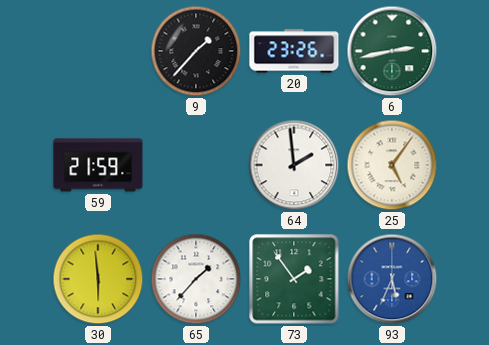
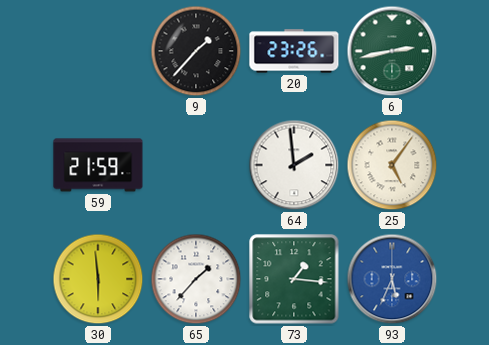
73: 1:54 -> 1:16 (294, 279)
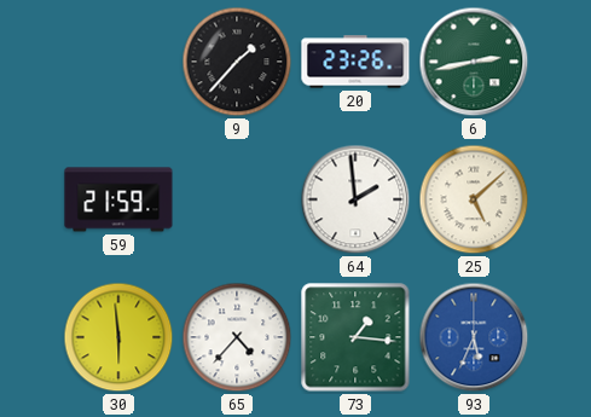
25: 5:06 -> 5:08 (474, 199)
65: 1:37 -> 4:37 (237, 337)
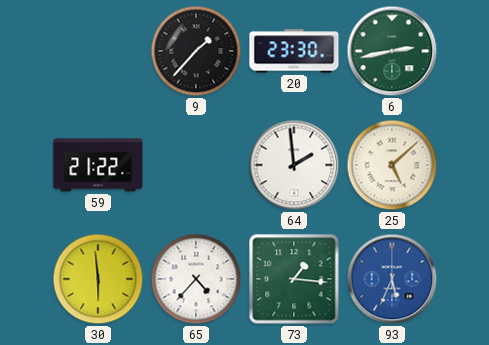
20: 23:26 -> 23:30 (294, 51)
59: 21:59 -> 21:22 (98, 165)
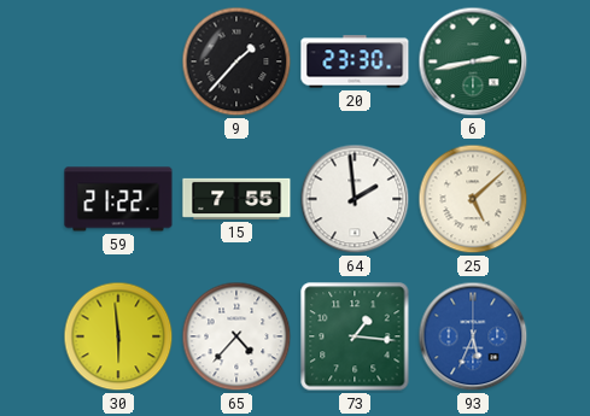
15: none -> 7:55 (236, 199)
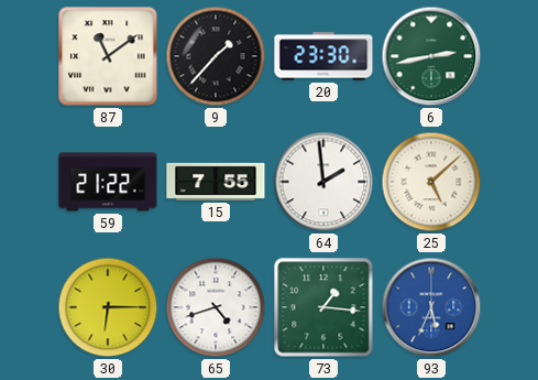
87: none -> 11:09 (108, 56)
30: 5:59 -> 6:15 (108, 307)
65: 4:37 -> 4:42 (216, 307)
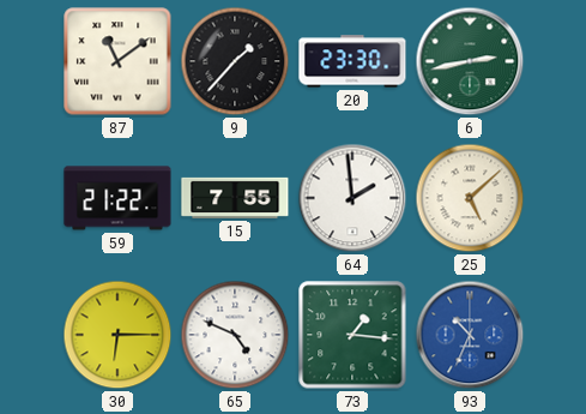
65: 4:42 -> 4:49 (235, 335)
93: 5:34 -> 10:34 (470, 335)
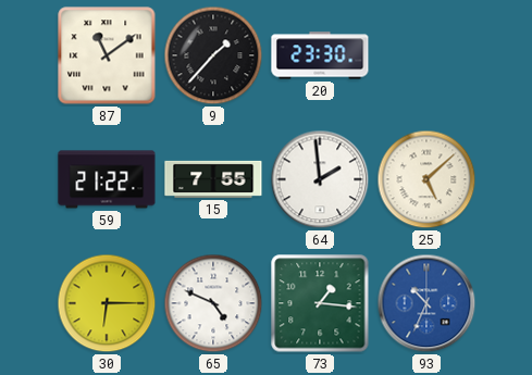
6: 2:43 -> none (470, 61)
